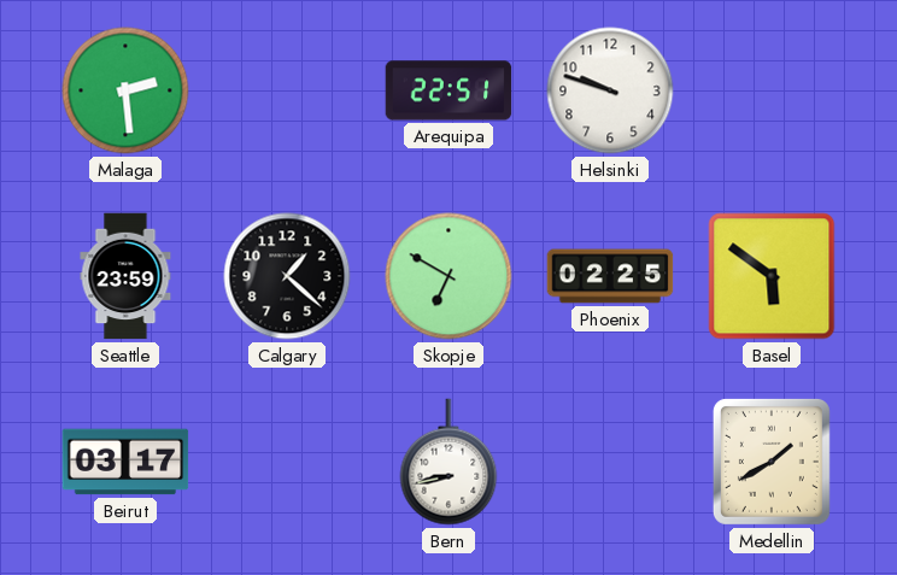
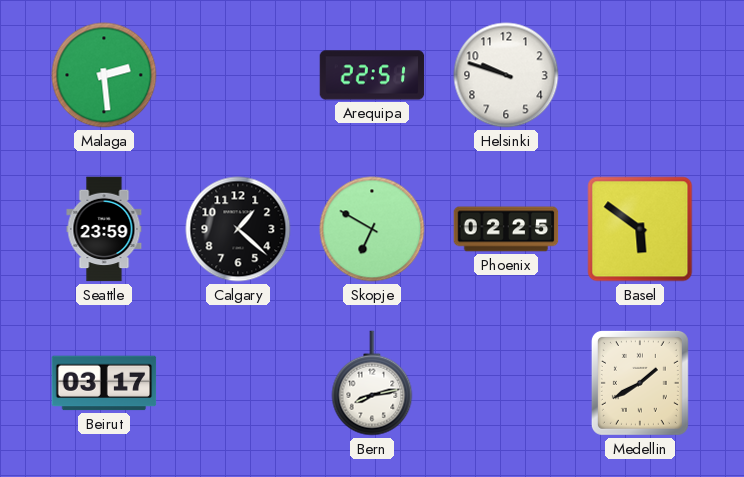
Bern: 8:43 -> 8:13 (372, 383)
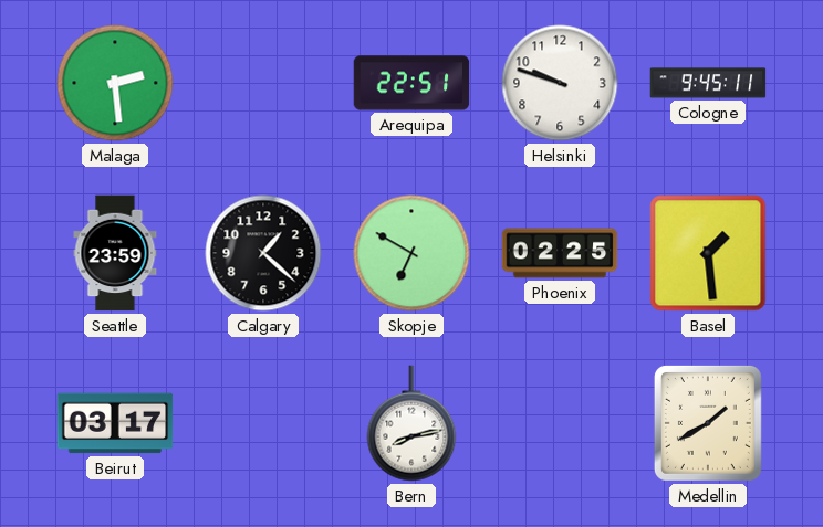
Cologne: none -> 9:45 (708, 83)
Basel: 5:51 -> 1:29 (708, 253)
